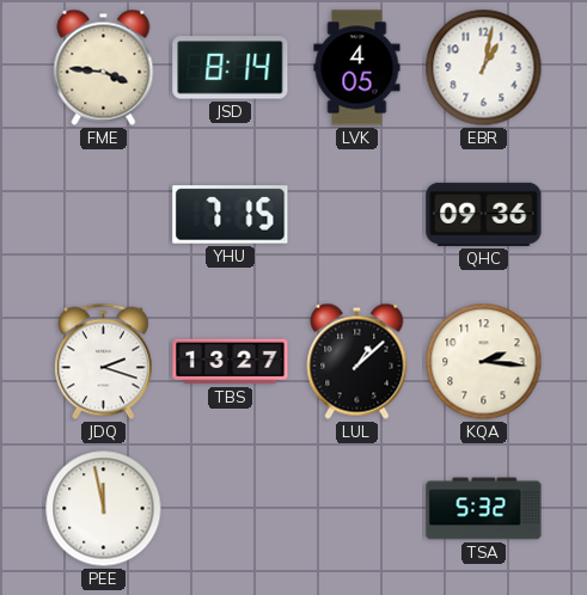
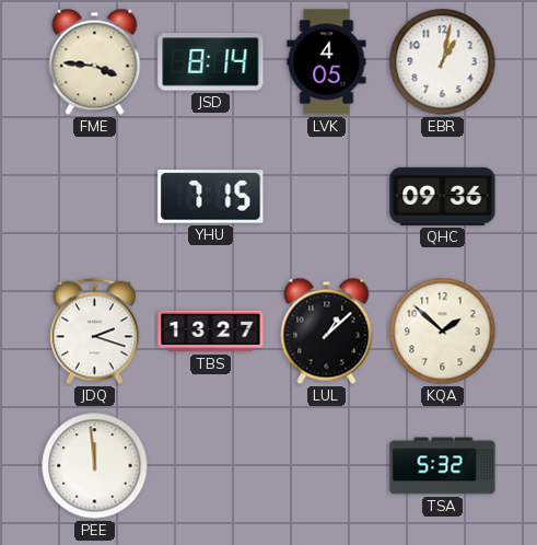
KQA: 2:16 -> 1:52 (443, 332)
PEE: 11:58 -> 11:59 (95, 466)
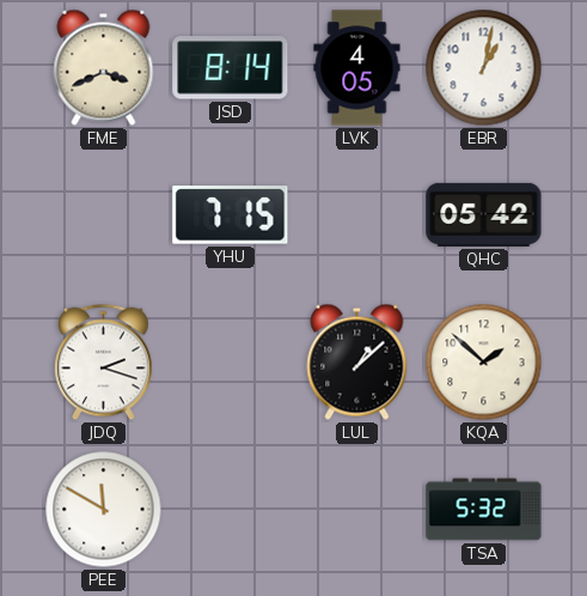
FME: 3:46 -> 3:41 (104, 67)
QHC: 09:36 -> 05:42 (484, 214)
TBS: 13:27 -> none (211, 332)
PEE: 11:59 -> 11:50 (104, 510)
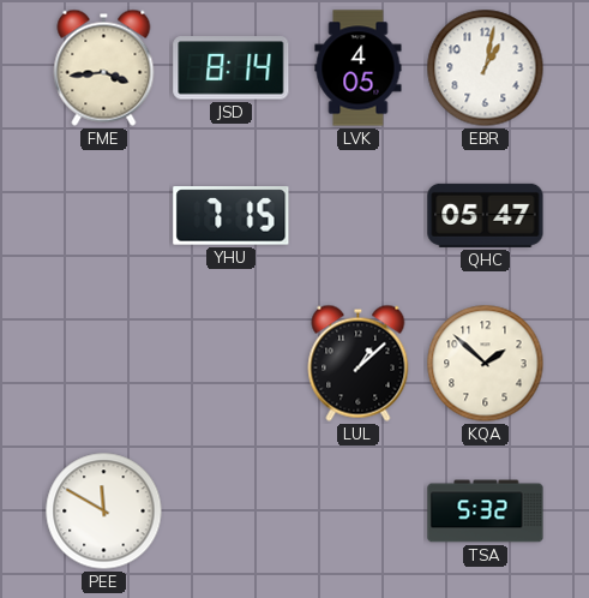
FME: 3:41 -> 3:44 (104, 67)
QHC: 05:42 -> 05:47 (486, 215)
JDQ: 2:18 -> none (104, 363)
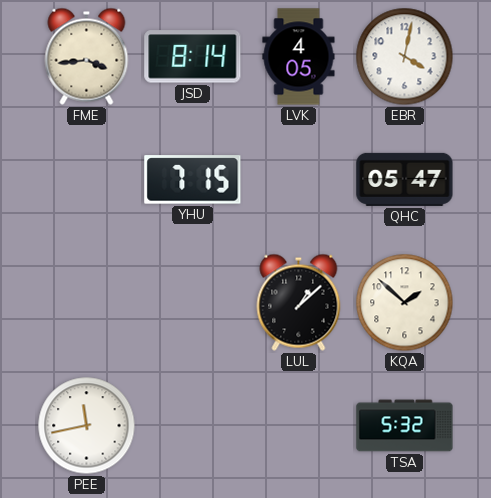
EBR: 1:02 -> 4:02 (405, 57)
PEE: 11:50 -> 11:43 (87, 426)
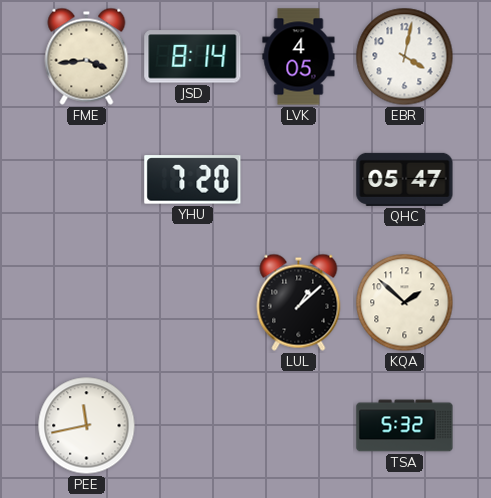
YHU: 7:15 -> 7:20 (193, 180)
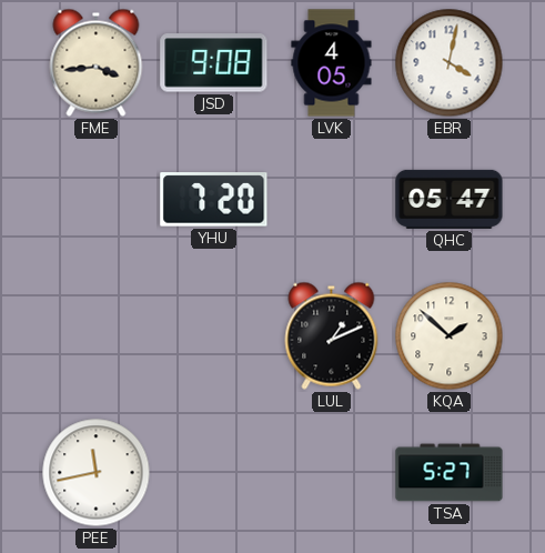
JSD: 8:14 -> 9:08 (214, 63)
LUL: 1:08 -> 1:11 (332, 335)
TSA: 5:32 -> 5:27 (450, 473)
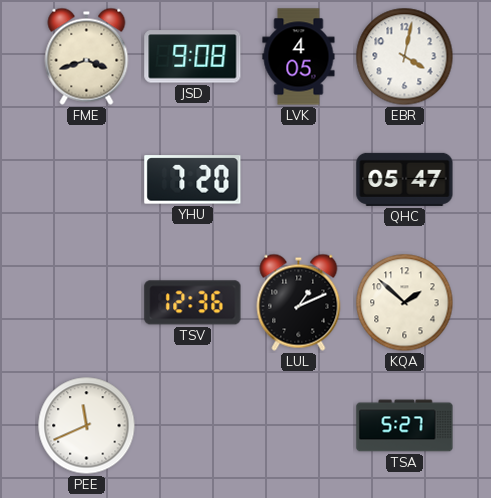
FME: 3:44 -> 3:42 (87, 56)
TSV: none -> 12:36 (193, 303)
PEE: 11:43 -> 11:41 (87, 426)
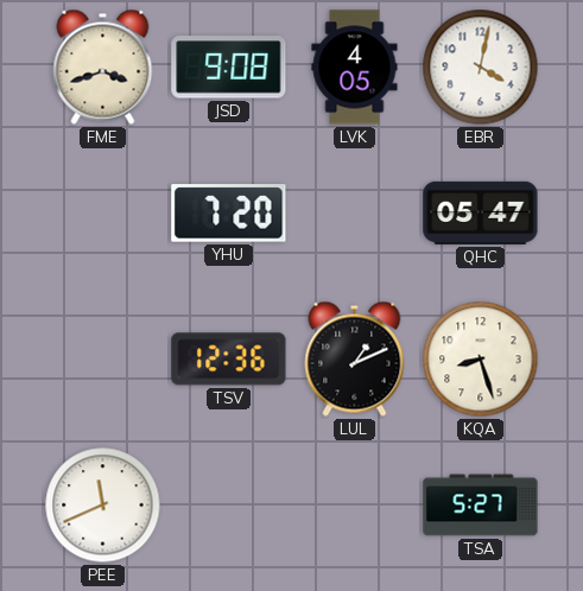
KQA: 1:52 -> 8:27 (481, 360)
